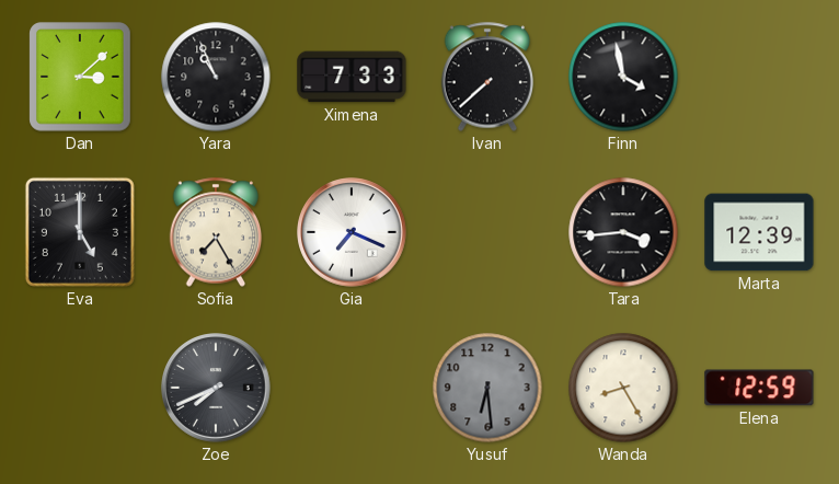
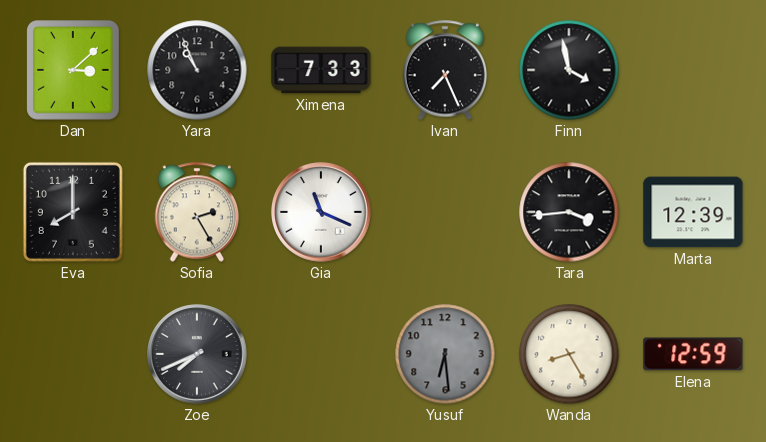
Ivan: 7:38 -> 7:26 (445, 70)
Eva: 5:00 -> 8:00 (73, 212)
Sofia: 7:25 -> 2:25 (197, 212)
Gia: 7:19 -> 11:19 (321, 212)
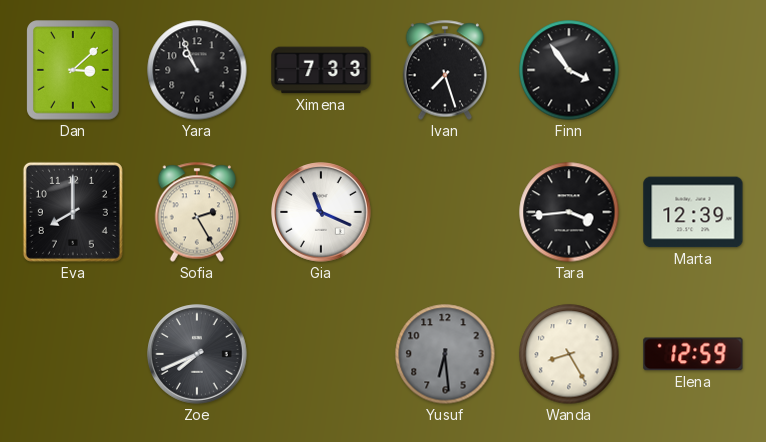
Ivan: 7:26 -> 7:27 (445, 70)
Finn: 3:58 -> 3:54 (569, 70)
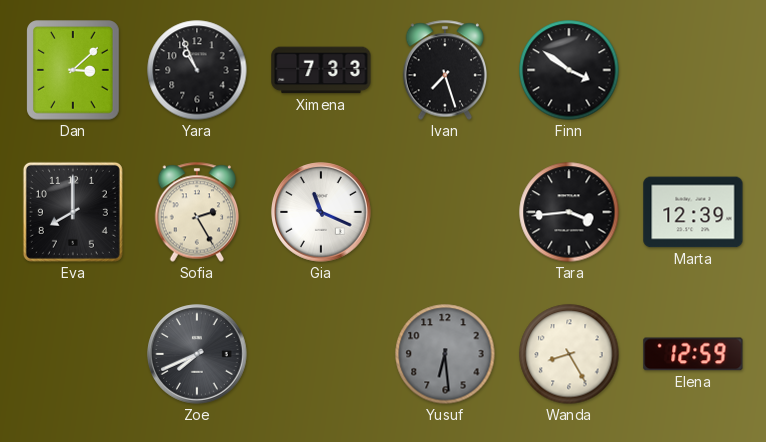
Finn: 3:54 -> 3:51 (569, 70)
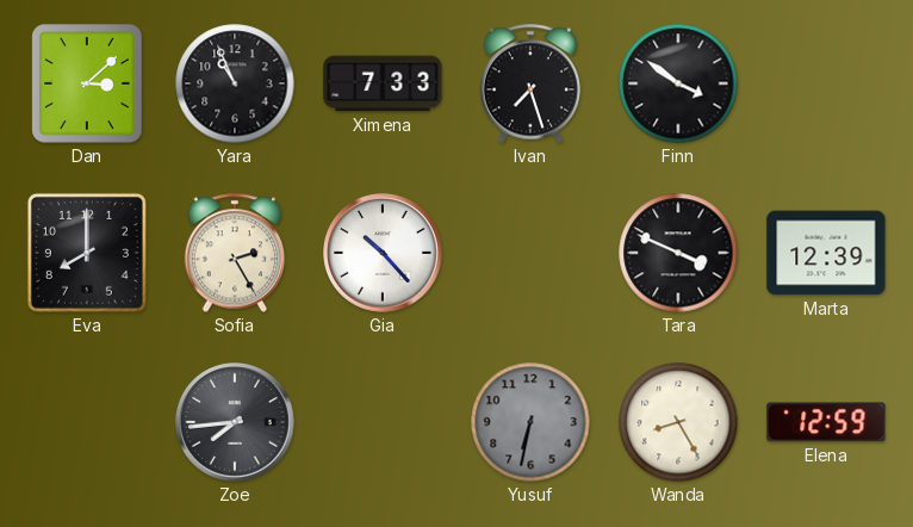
Gia: 11:19 -> 10:23 (383, 253)
Tara: 3:44 -> 3:49 (678, 253)
Zoe: 7:41 -> 7:44 (235, 422)
Yusuf: 6:29 -> 6:32 (530, 422)
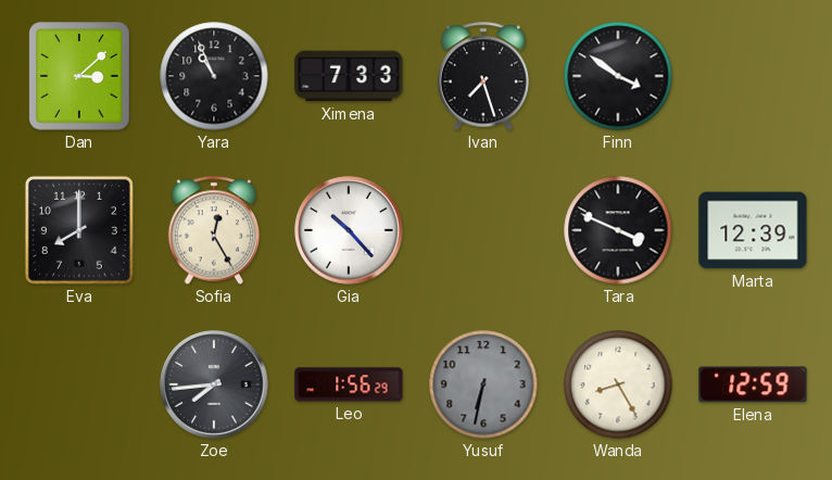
Sofia: 2:25 -> 12:25 (214, 230)
Leo: none -> 1:56 (349, 384)
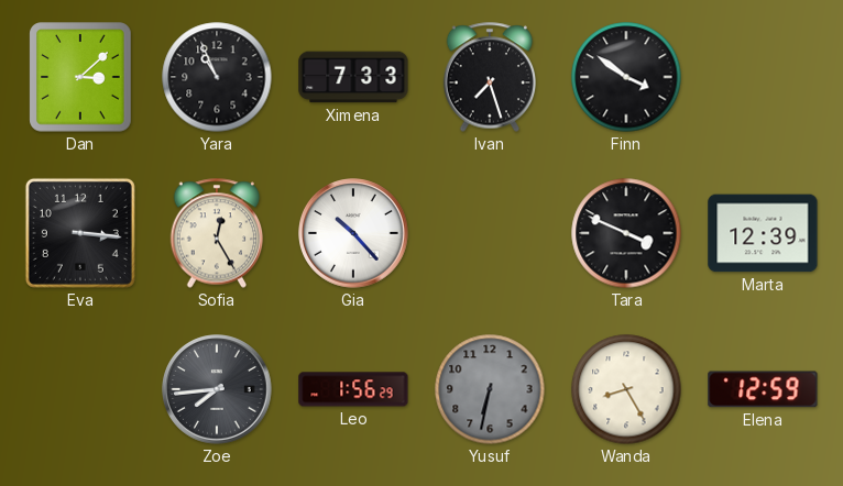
Eva: 8:00 -> 3:16 (80, 233)
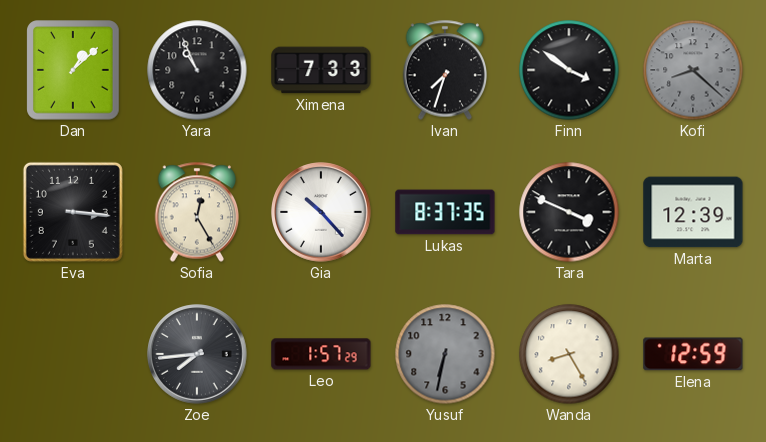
Dan: 3:08 -> 1:08 (73, 70)
Ivan: 7:27 -> 7:33 (445, 70)
Kofi: none -> 8:22 (693, 70)
Lukas: none -> 8:37 (445, 212)
Leo: 1:56 -> 1:57 (321, 354)
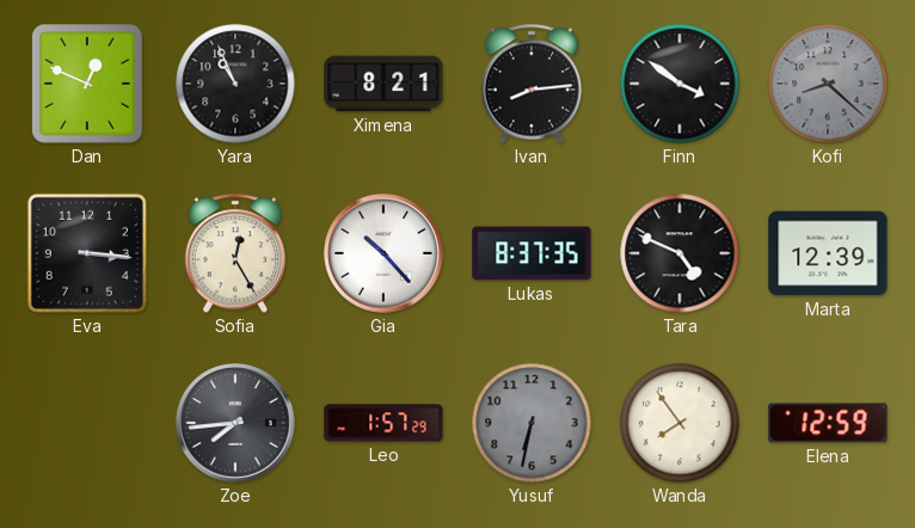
Dan: 1:08 -> 12:49 (87, 84)
Ximena: 7:33 -> 8:21 (383, 84)
Ivan: 7:33 -> 8:14 (532, 84)
Tara: 3:49 -> 4:49 (680, 253)
Wanda: 8:25 -> 7:54 (680, 423)
